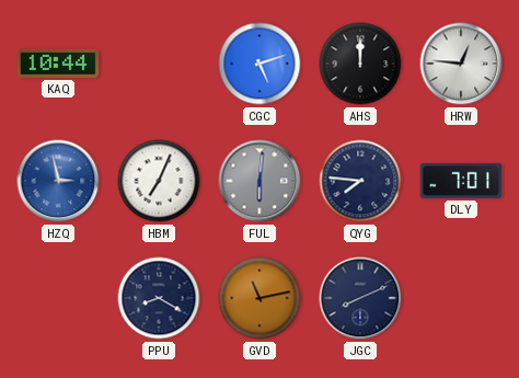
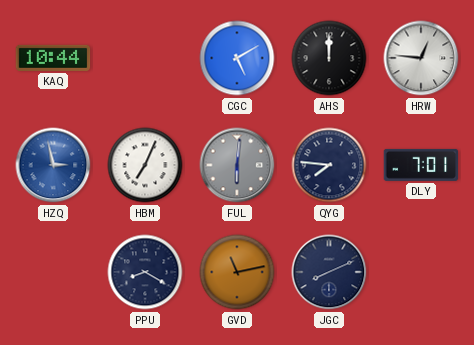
CGC: 5:12 -> 5:10 (237, 58)
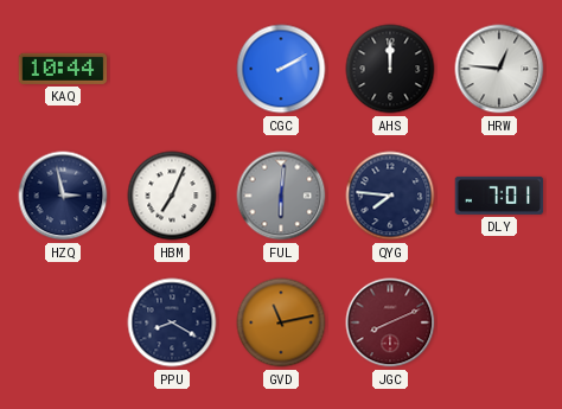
CGC: 5:10 -> 2:10 (281, 69)
HZQ dial: blue -> navy (63, 196)
JGC dial: navy -> burgundy (390, 322)
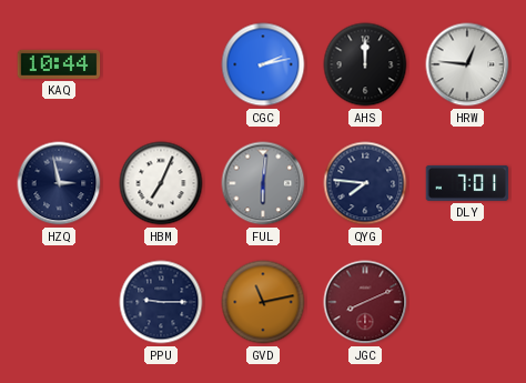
CGC: 2:10 -> 2:13 (263, 64)
PPU: 8:20 -> 9:15 (161, 302)
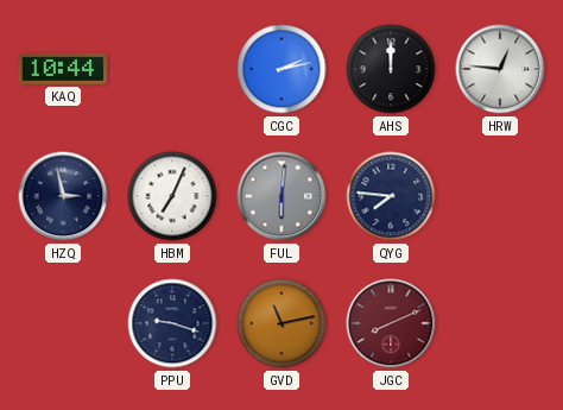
DLY: 7:01 -> none (467, 183)
PPU: 9:15 -> 9:18 (172, 323)
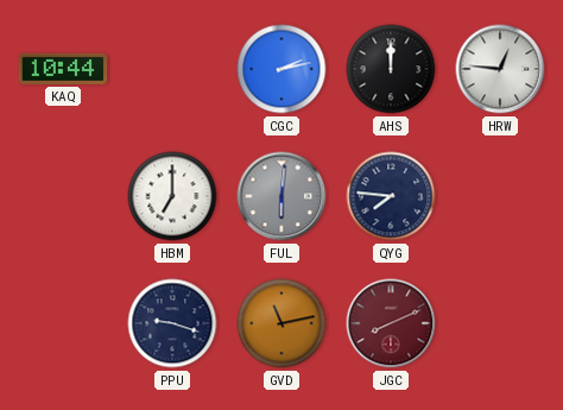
HZQ: 2:58 -> none (63, 196)
HBM: 7:04 -> 7:00 (172, 196)
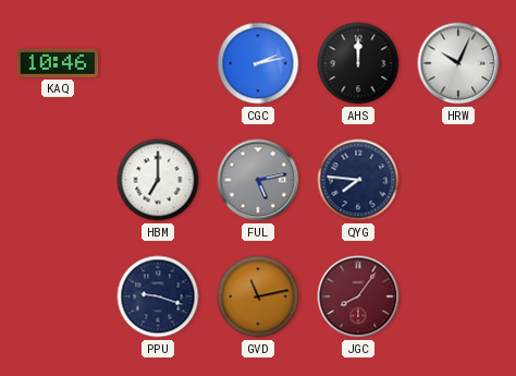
KAQ: 10:44 -> 10:46 (58, 63)
HRW: 12:46 -> 10:04 (458, 63)
FUL: 6:01 -> 5:13 (258, 180)
JGC: 8:11 -> 8:06 (358, 296)
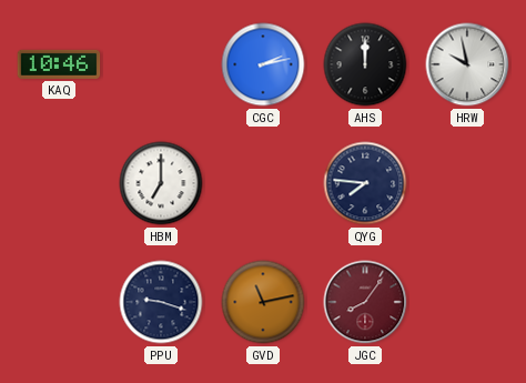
HRW: 10:04 -> 9:58 (467, 64)
FUL: 5:13 -> none (258, 180)
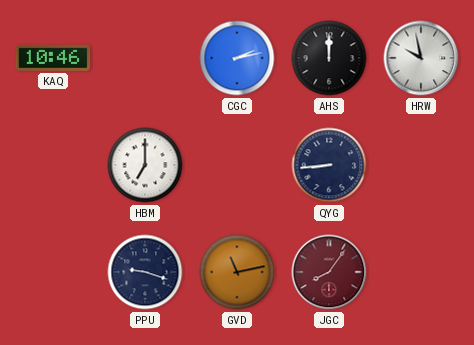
QYG: 7:46 -> 8:44 (329, 165)
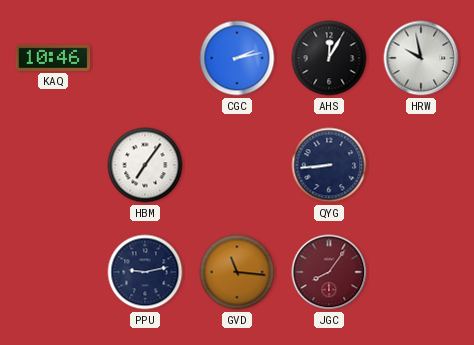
AHS: 12:00 -> 12:05 (329, 58)
HBM: 7:00 -> 7:06 (145, 165)
PPU: 9:18 -> 9:13 (145, 272)
GVD: 11:13 -> 11:16 (237, 272)
